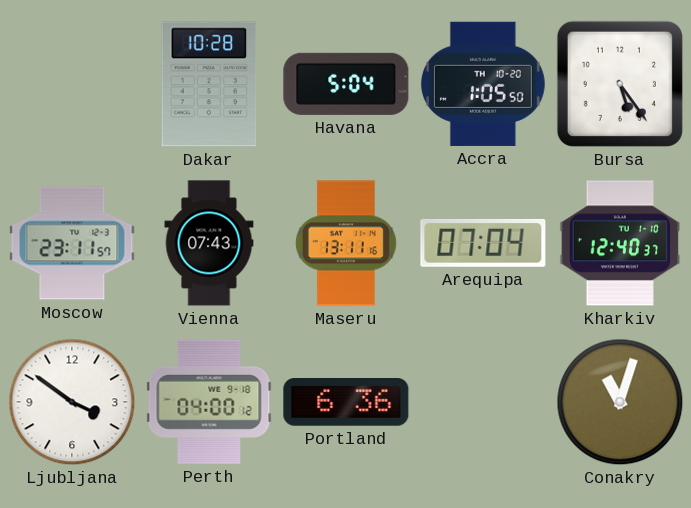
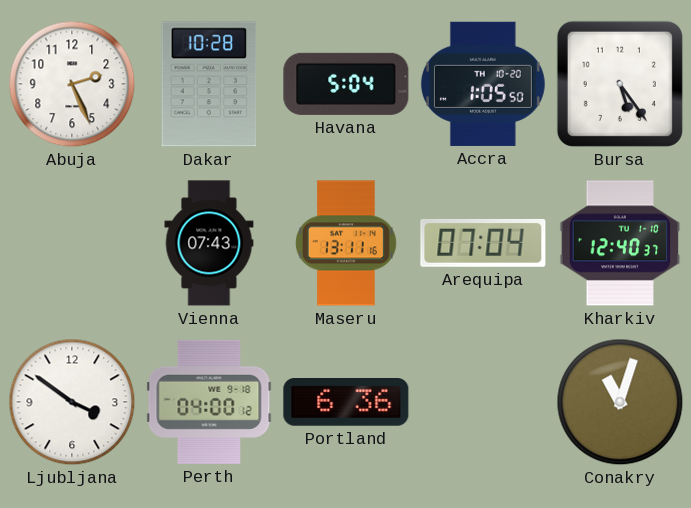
Abuja: none -> 2:26 (72, 84)
Moscow: 23:11 -> none (72, 243)
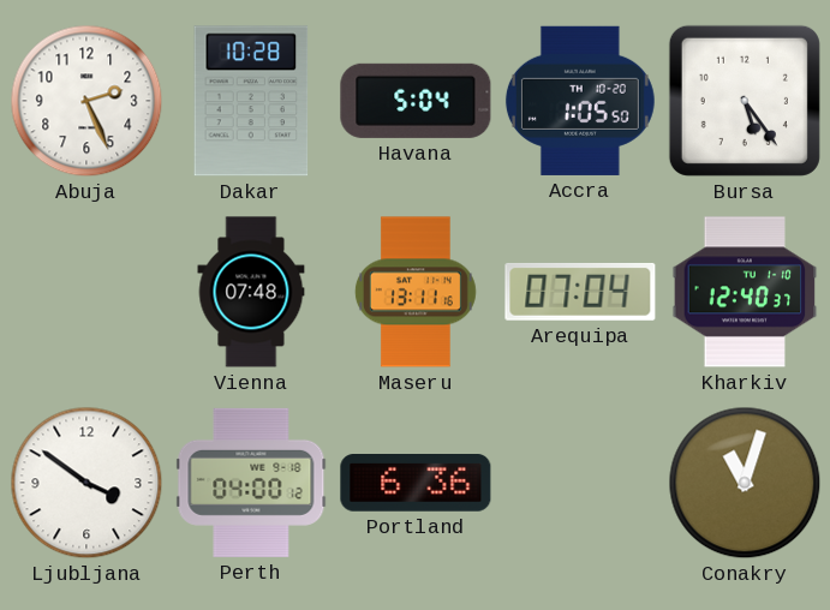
Vienna: 07:43 -> 07:48 (251, 292)
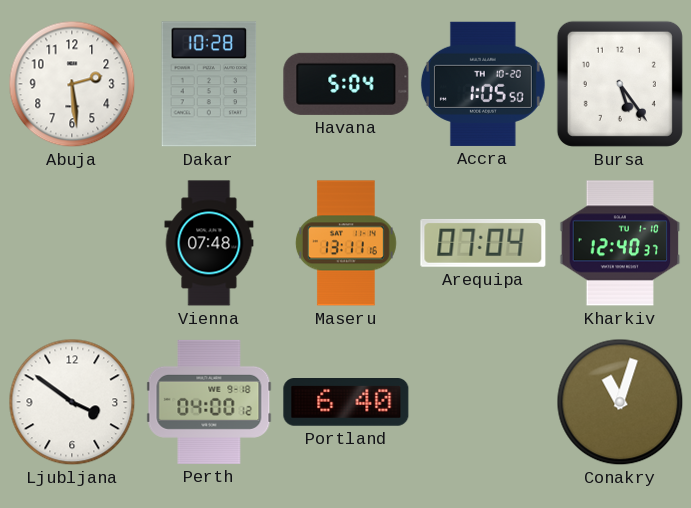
Abuja: 2:26 -> 2:29 (72, 84)
Portland: 6:36 -> 6:40 (346, 403)
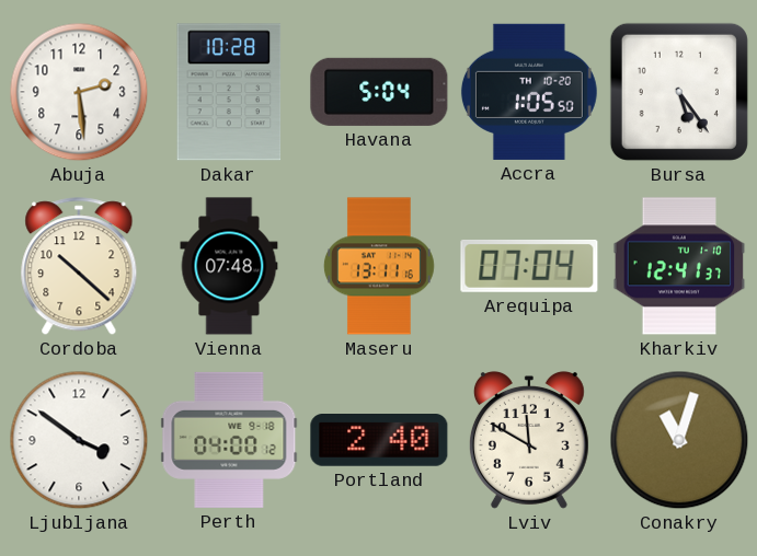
Cordoba: none -> 10:22 (79, 267)
Kharkiv: 12:40 -> 12:41 (679, 266)
Portland: 6:40 -> 2:40 (379, 441)
Lviv: none -> 11:50 (529, 440)
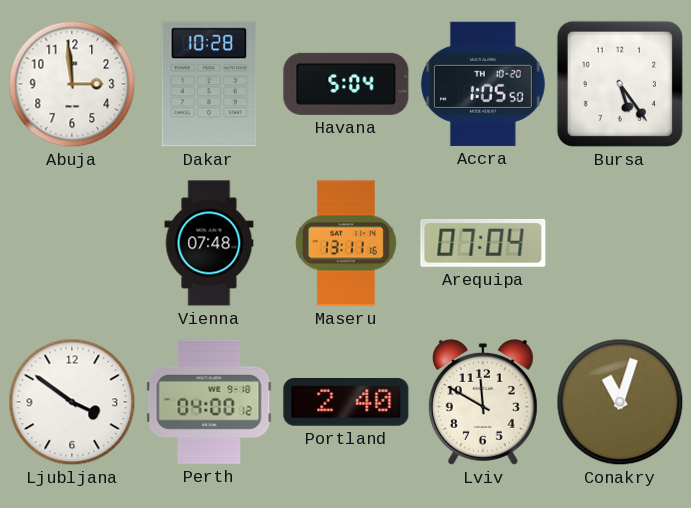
Abuja: 2:29 -> 2:59 (72, 84)
Cordoba: 10:22 -> none (79, 267)
Kharkiv: 12:41 -> none (679, 266)
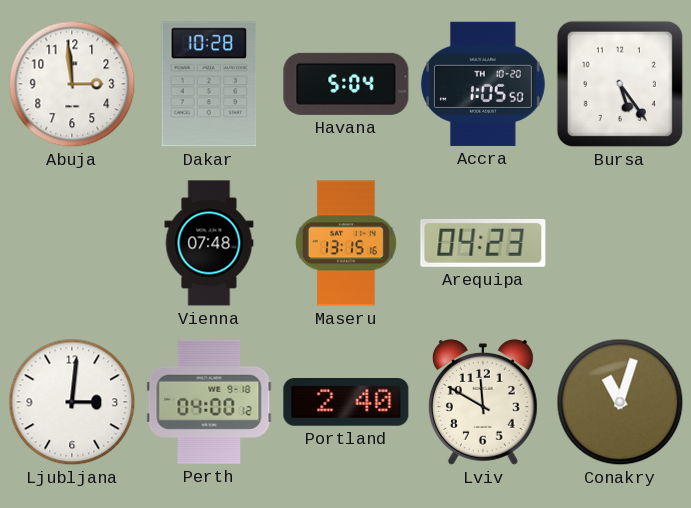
Maseru: 13:11 -> 13:15 (346, 243)
Arequipa: 07:04 -> 04:23 (483, 243)
Ljubljana: 3:51 -> 3:01 (72, 402)
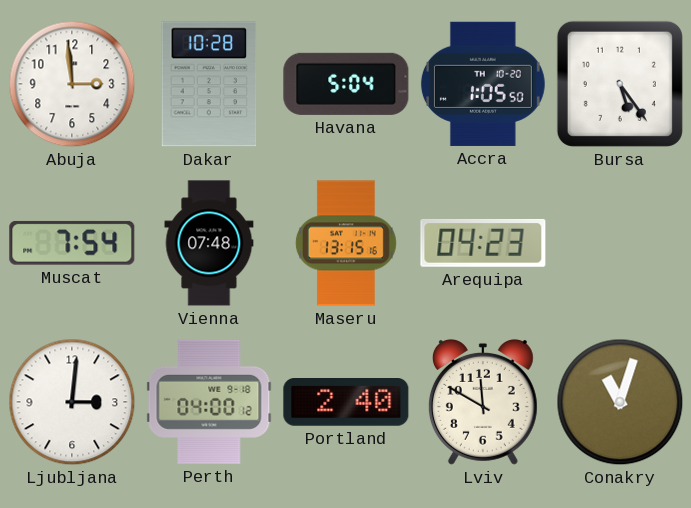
Muscat: none -> 7:54 (72, 243)
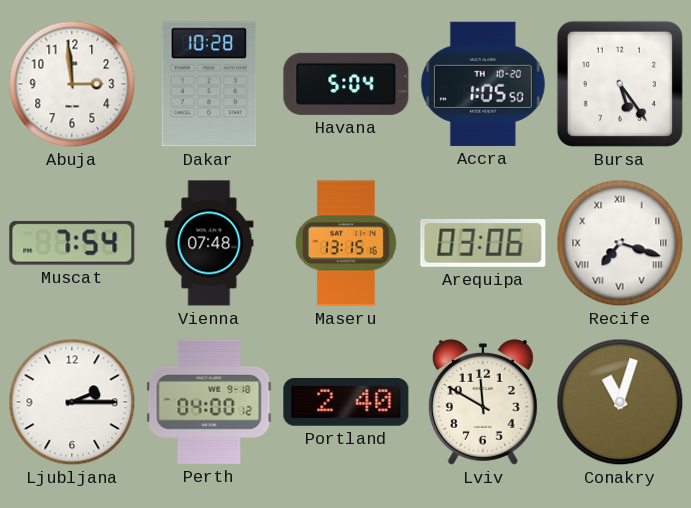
Arequipa: 04:23 -> 03:06 (483, 243)
Recife: none -> 7:18 (620, 243)
Ljubljana: 3:01 -> 2:15 (72, 402)
